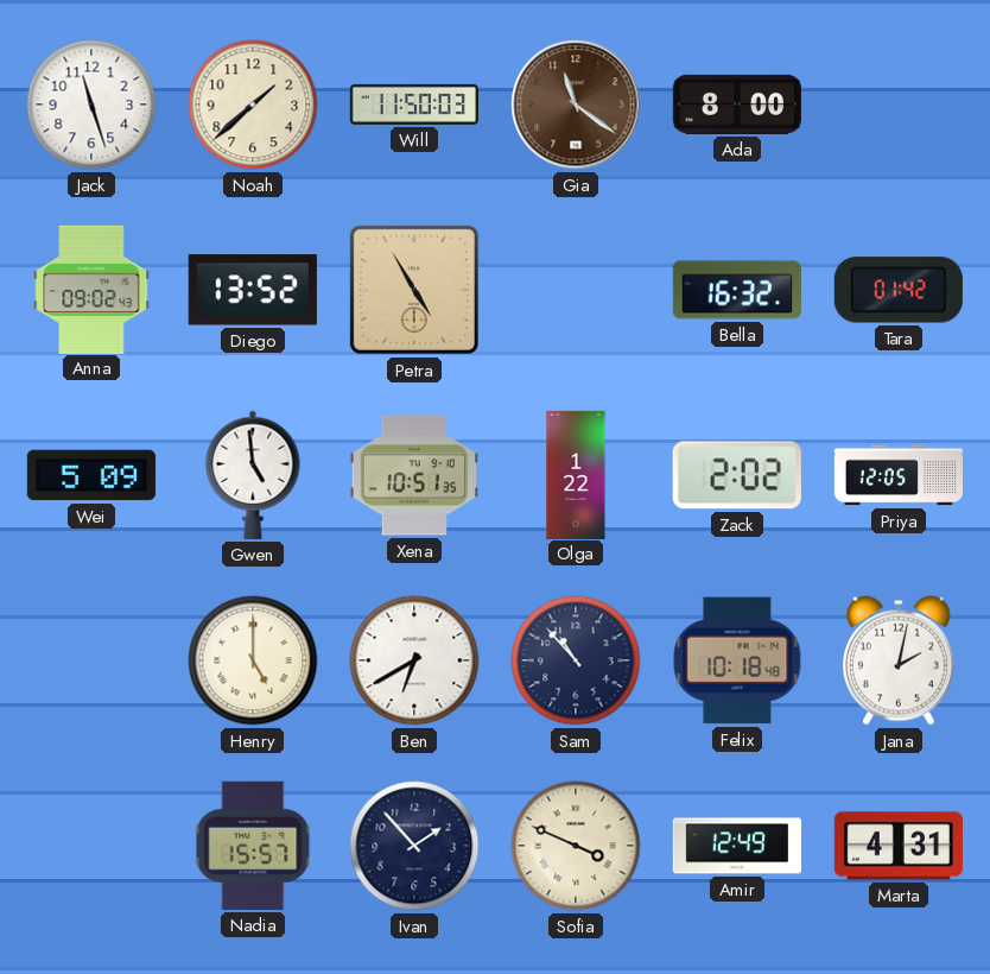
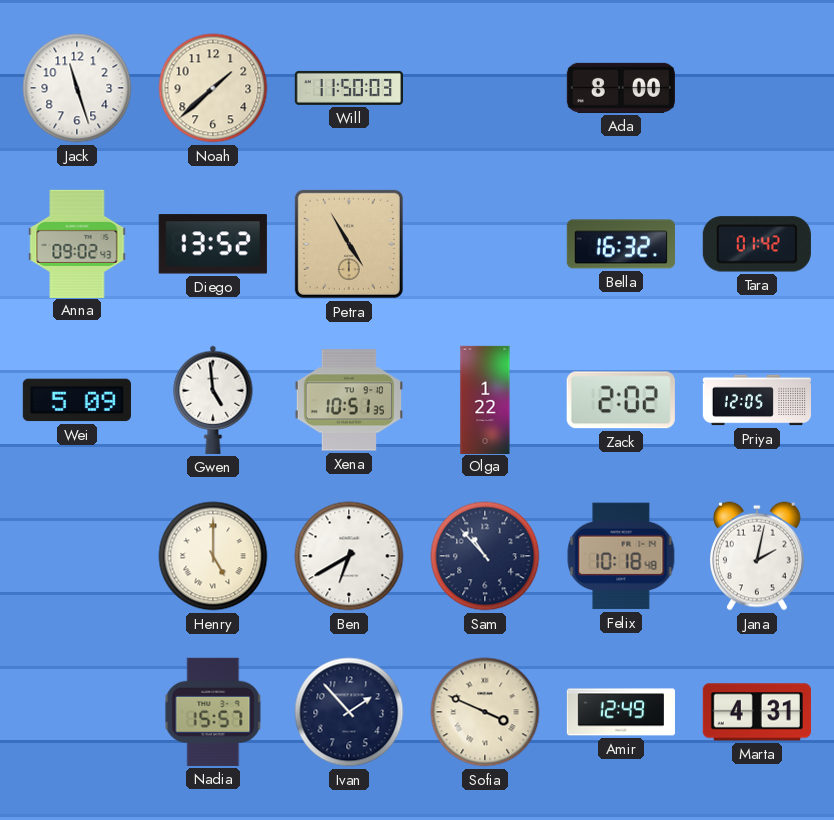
Gia: 11:21 -> none (576, 105)
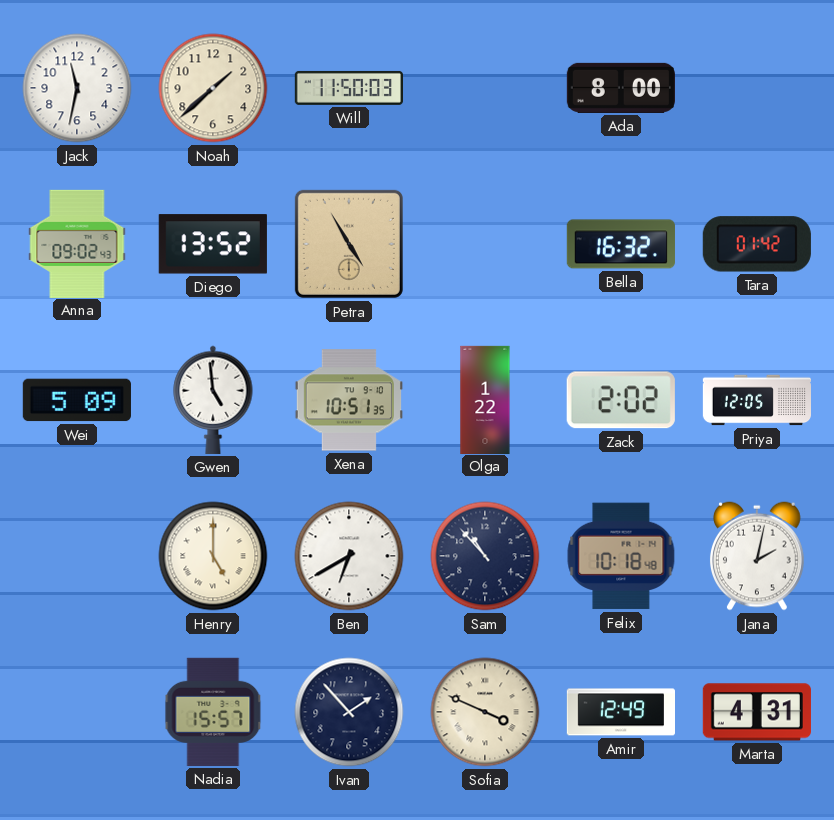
Jack: 11:27 -> 11:32 (77, 88)
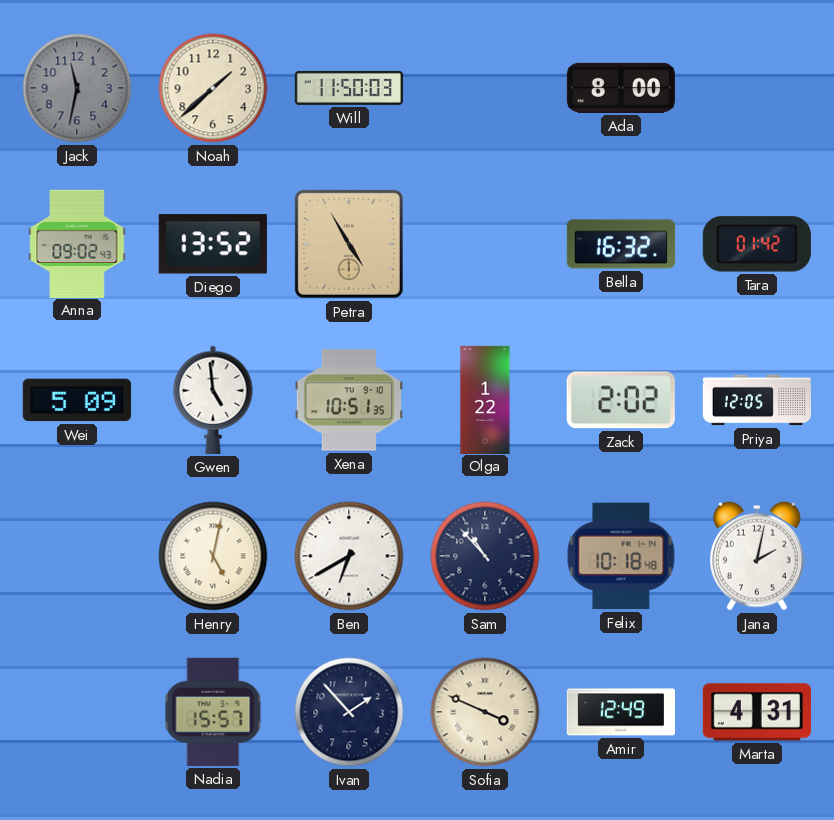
Jack dial: white -> grey (77, 88)
Henry: 5:00 -> 5:02 (213, 556)
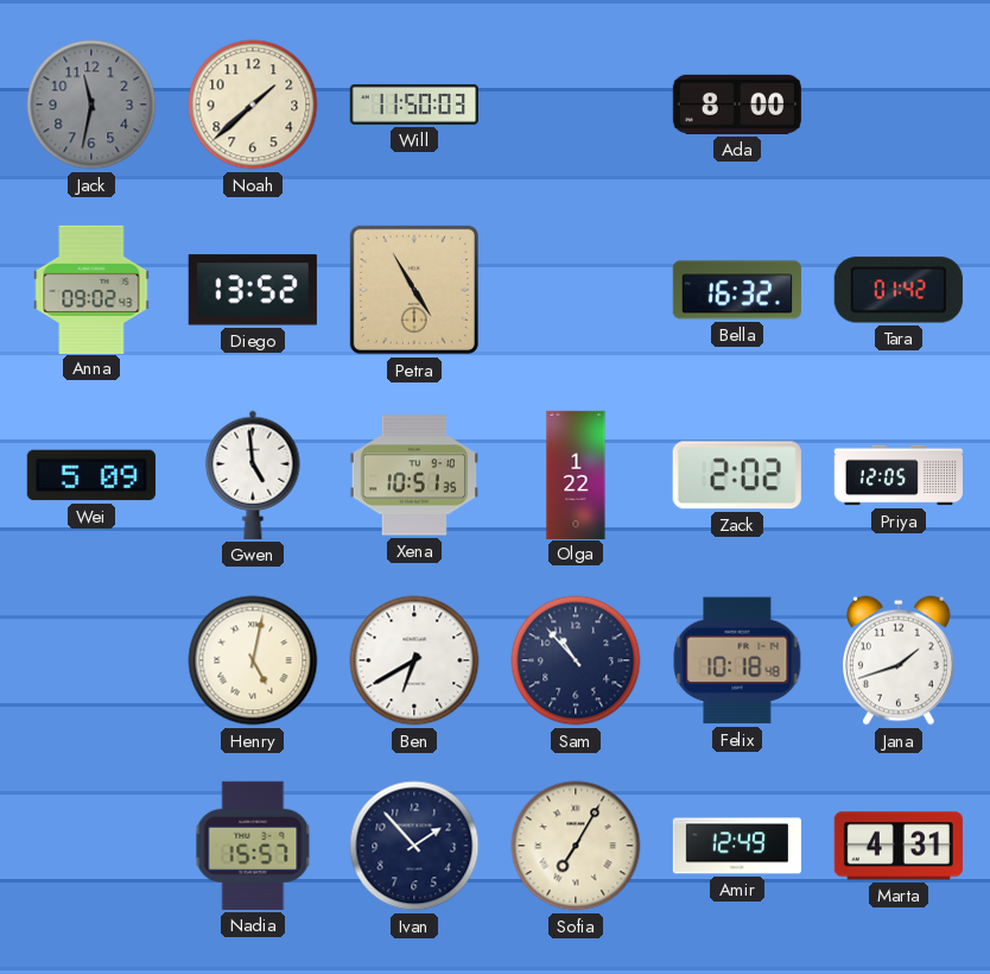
Jana: 2:02 -> 1:42 (899, 660)
Sofia: 3:49 -> 7:05 (576, 846)
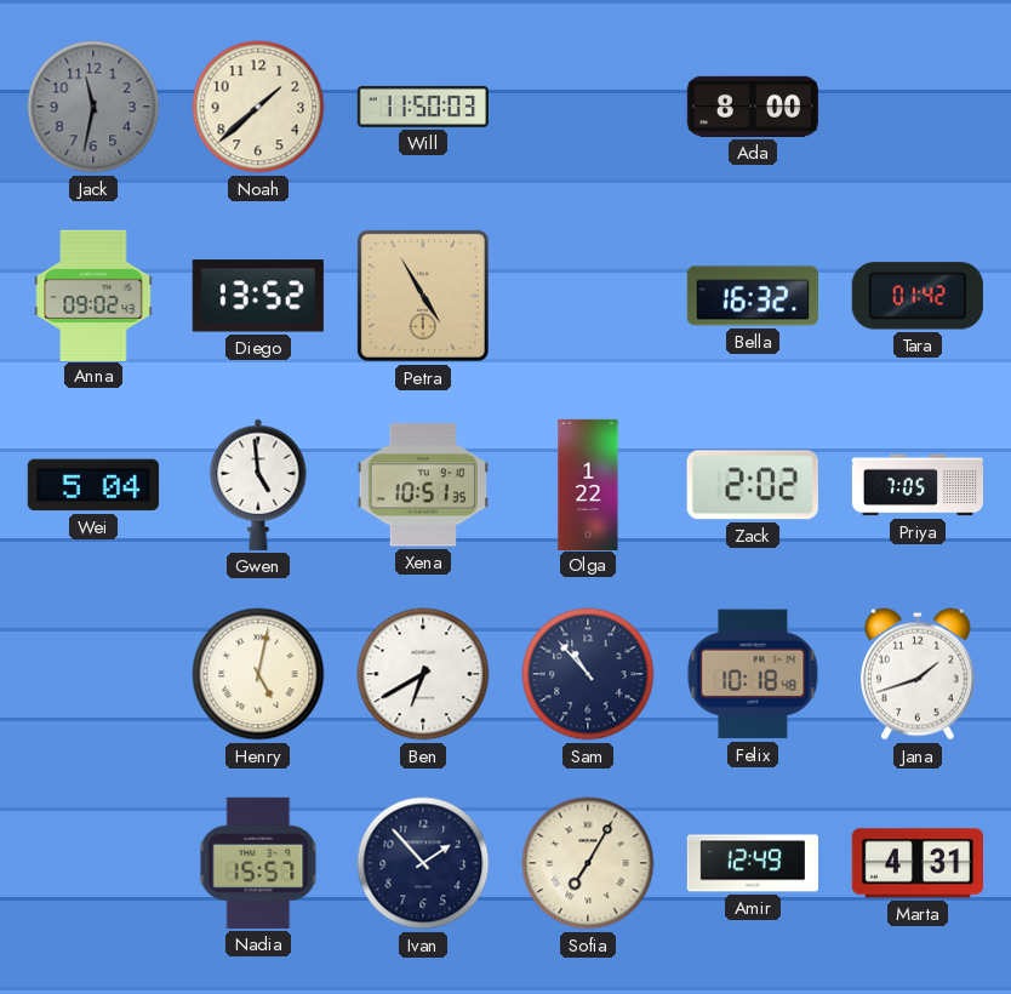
Wei: 5:09 -> 5:04 (93, 485)
Priya: 12:05 -> 7:05 (916, 485)
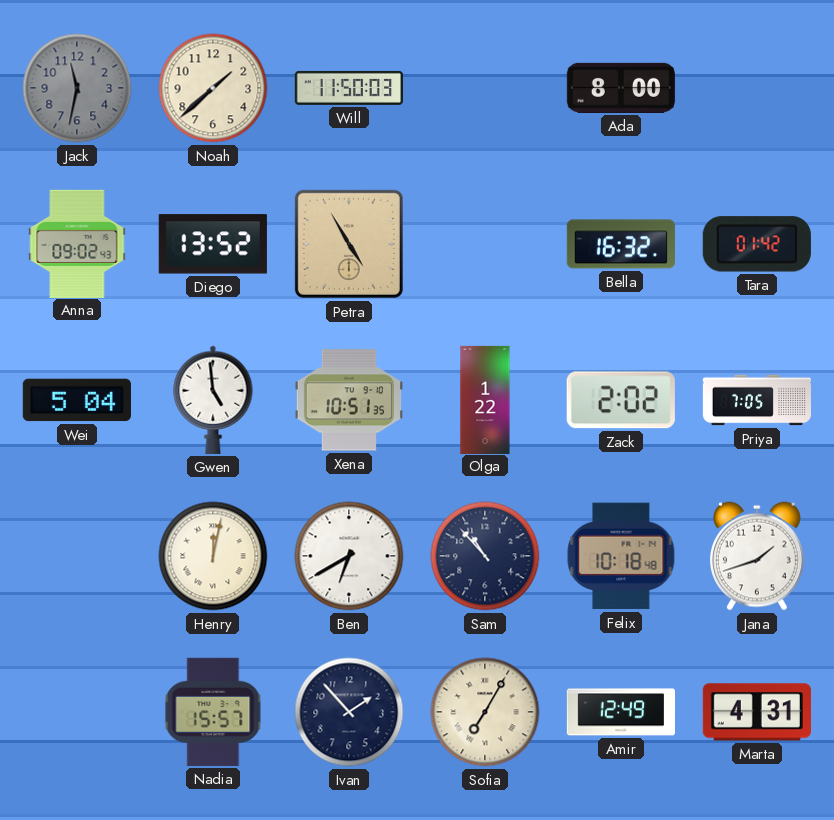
Henry: 5:02 -> 12:02 (213, 556)
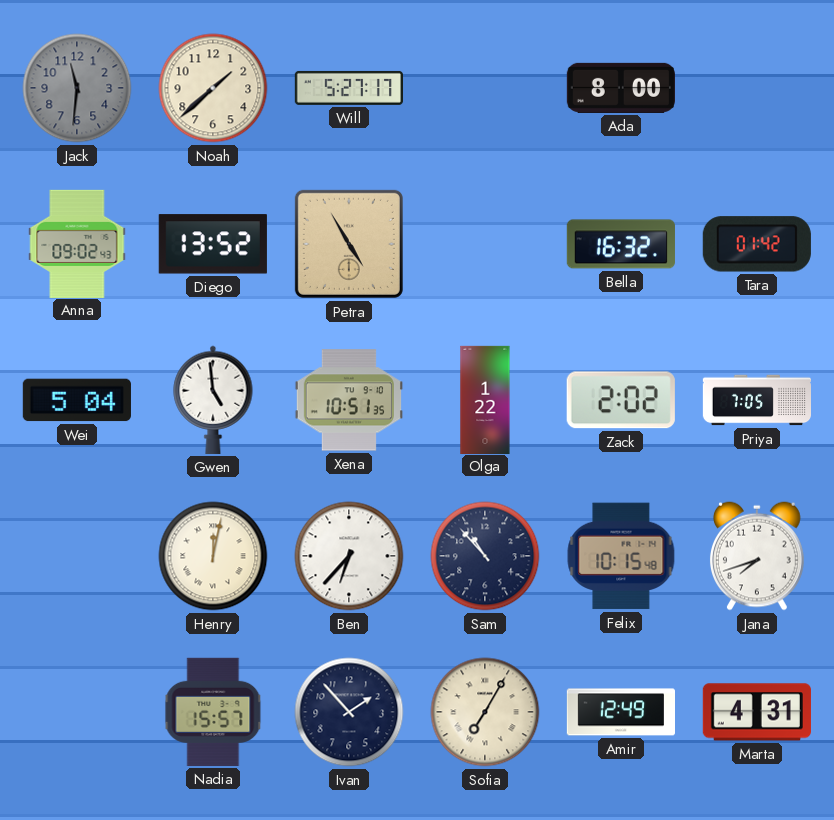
Jack: 11:32 -> 11:31 (77, 88)
Will: 11:50 -> 5:27 (348, 88)
Ben: 6:40 -> 6:37 (349, 556)
Felix: 10:18 -> 10:15 (621, 556)
Jana: 1:42 -> 7:42 (757, 556)
